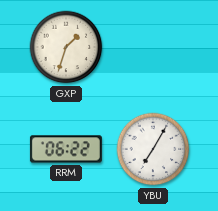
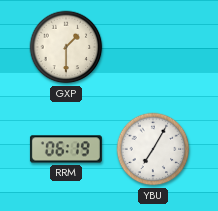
GXP: 1:33 -> 1:30 (66, 47)
RRM: 06:22 -> 06:19 (66, 149)
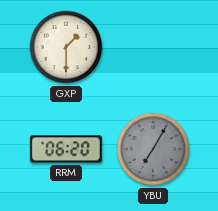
RRM: 06:19 -> 06:20 (66, 149)
YBU dial: white -> grey (153, 149)
